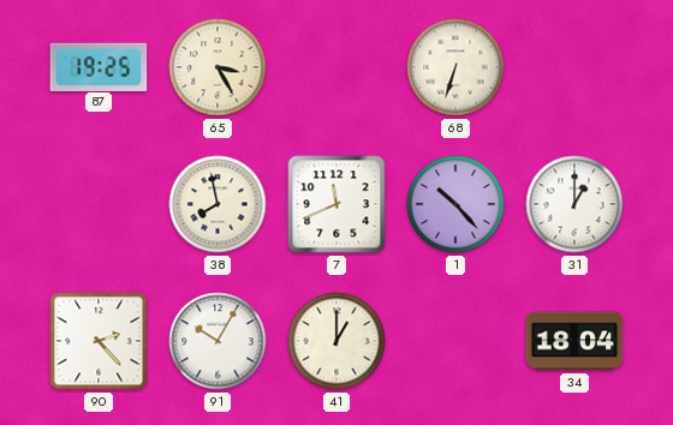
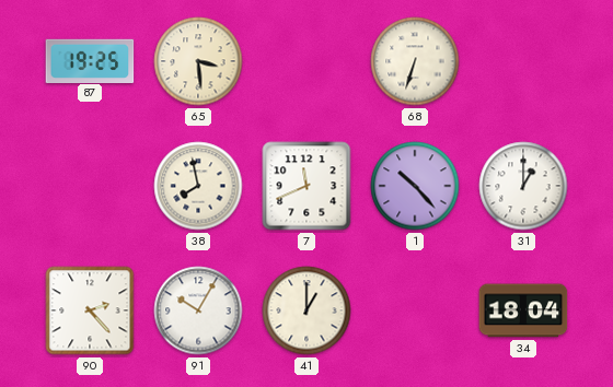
65: 3:25 -> 3:29 (198, 61)
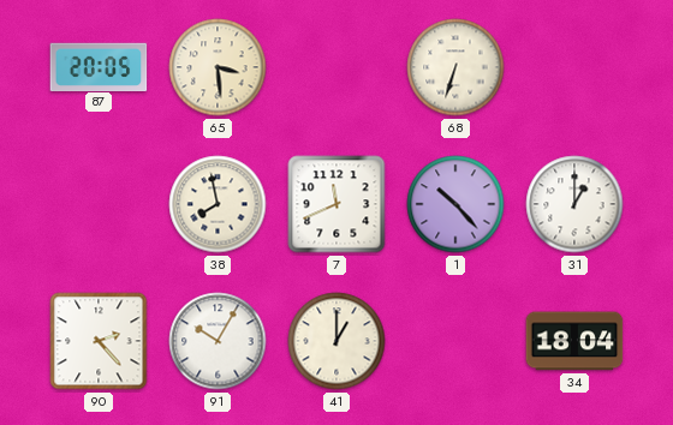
87: 19:25 -> 20:05 (99, 66)
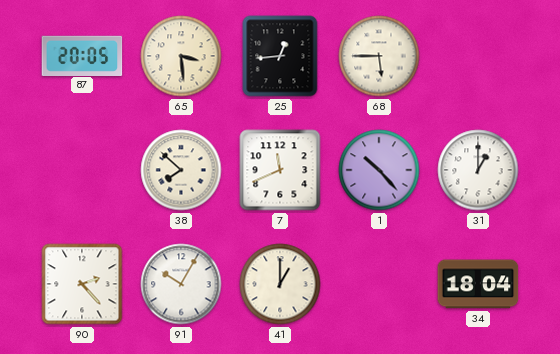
25: none -> 12:44 (280, 56)
68: 6:33 -> 5:45 (379, 56)
38: 7:58 -> 7:52 (181, 170)
